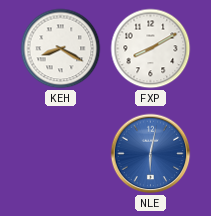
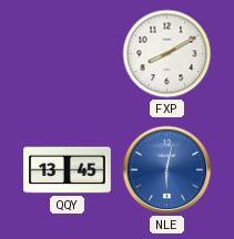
KEH: 8:20 -> none (61, 49)
QQY: none -> 13:45 (68, 170)
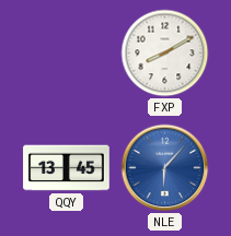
NLE: 6:02 -> 6:07 (165, 168)
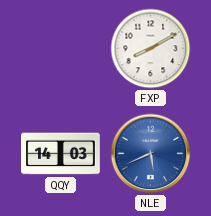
QQY: 13:45 -> 14:03 (61, 154)
NLE: 6:07 -> 5:41 (151, 154)
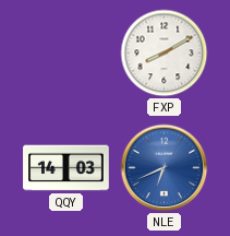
NLE: 5:41 -> 6:41 (165, 168)
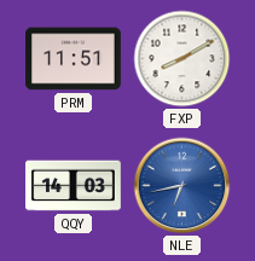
PRM: none -> 11:51 (74, 59)
NLE: 6:41 -> 6:43 (182, 186)
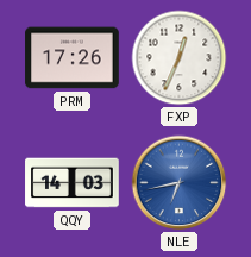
PRM: 11:51 -> 17:26 (73, 58)
FXP: 8:10 -> 12:34 (180, 58)
